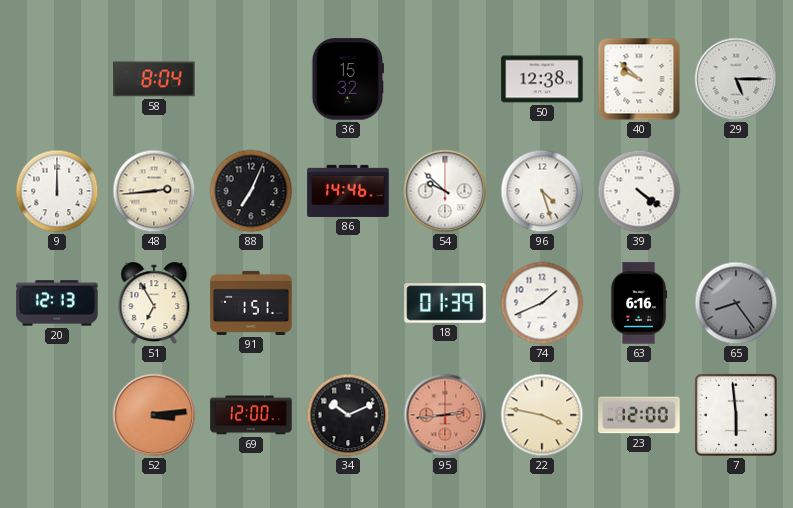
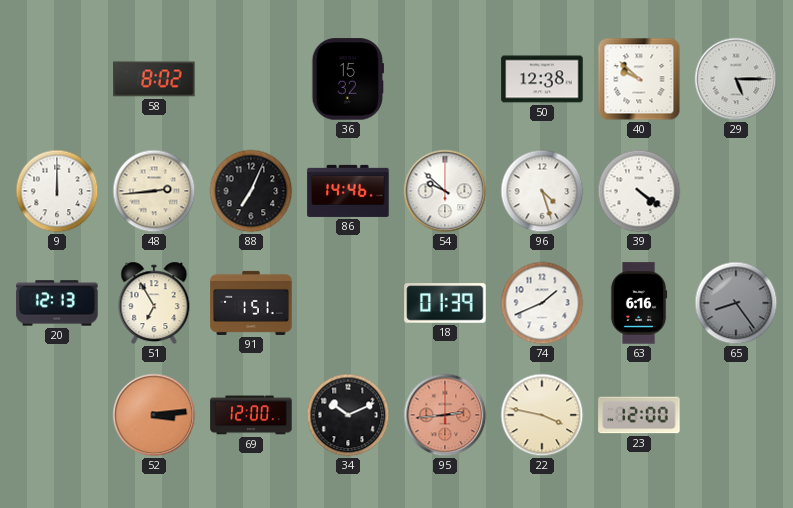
58: 8:04 -> 8:02 (154, 79)
7: 5:59 -> none (736, 415)
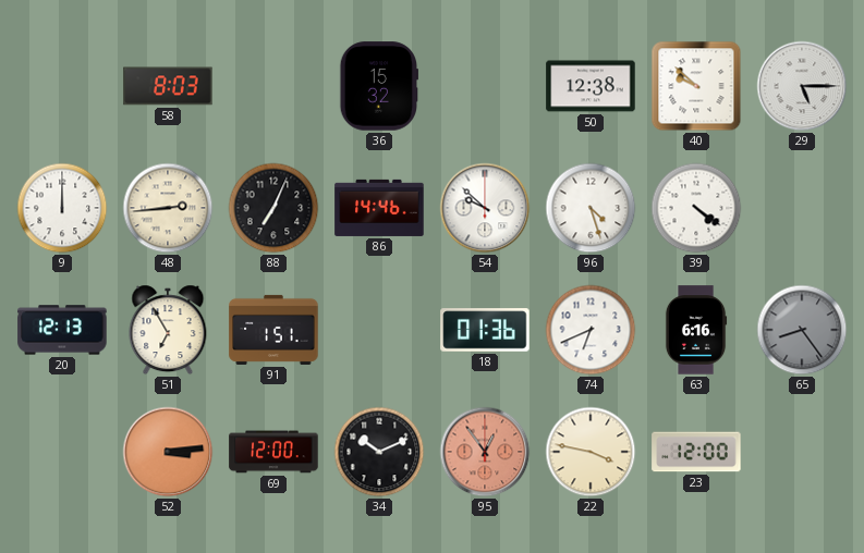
58: 8:02 -> 8:03 (168, 86)
18: 01:39 -> 01:36 (485, 330)
74: 1:41 -> 6:41 (591, 330)
95: 2:44 -> 12:54 (485, 452)
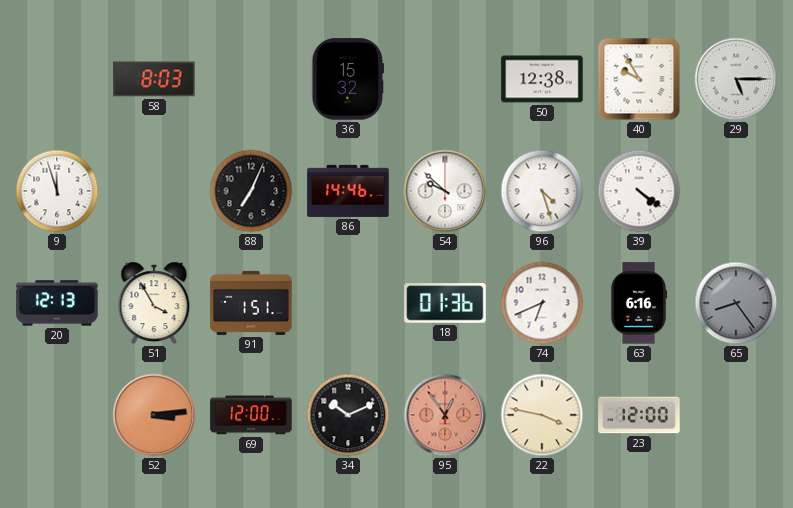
40: 9:52 -> 9:55 (639, 79)
9: 12:00 -> 11:57 (57, 191)
48: 2:44 -> none (168, 208)
51: 6:55 -> 3:55 (154, 303)
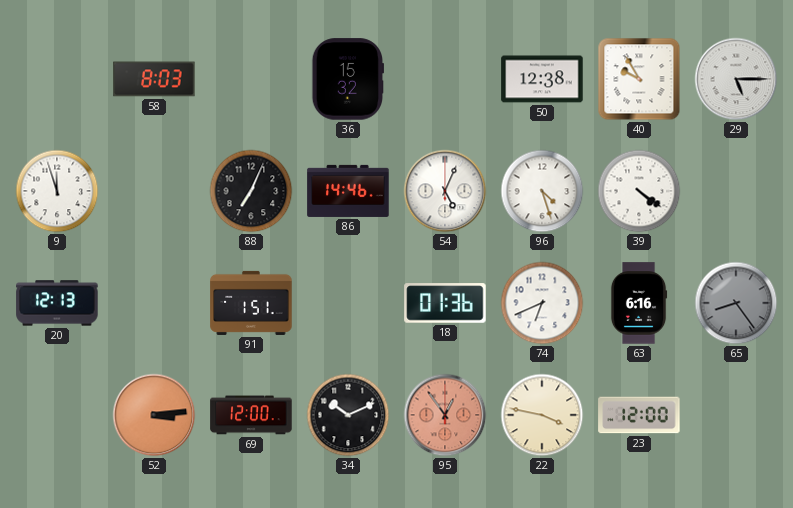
54: 9:52 -> 5:04 (445, 191)
51: 3:55 -> none (154, 303)
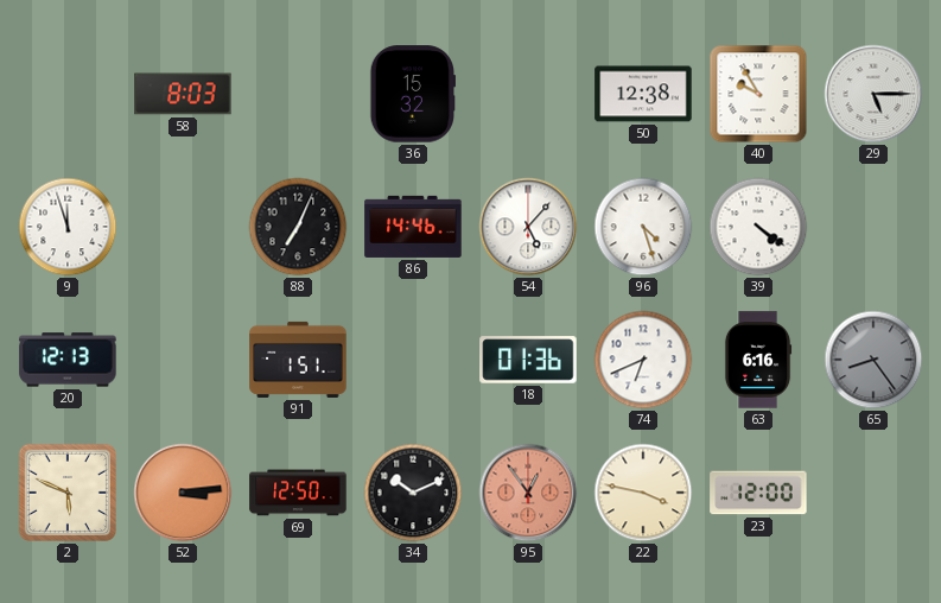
54: 5:04 -> 5:07 (528, 227)
2: none -> 5:49 (68, 493)
69: 12:00 -> 12:50 (298, 493)
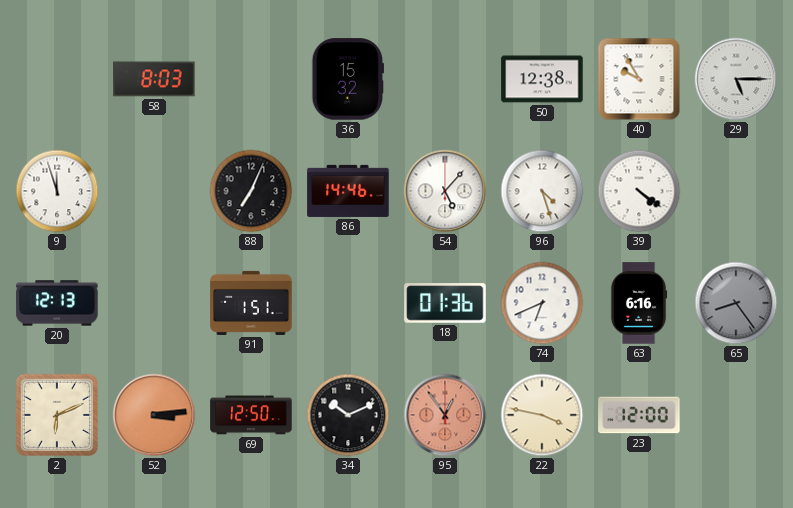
2: 5:49 -> 6:11 (57, 415)
